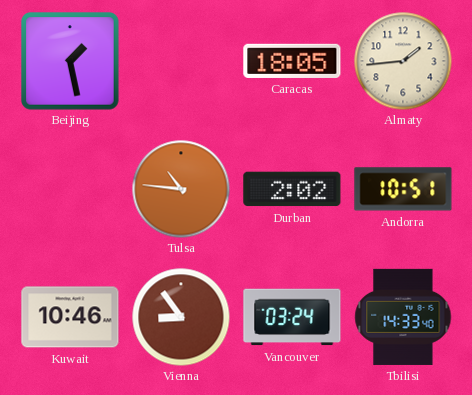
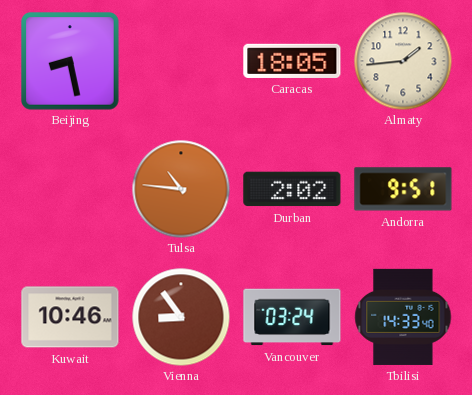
Beijing: 1:28 -> 8:28 (70, 61)
Andorra: 10:51 -> 9:51 (403, 189)
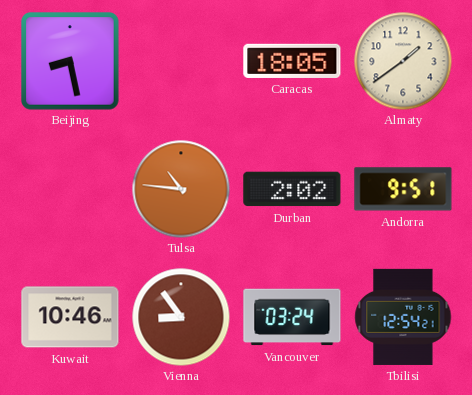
Almaty: 1:44 -> 1:39 (403, 61)
Tbilisi: 14:33 -> 12:54 (403, 317)
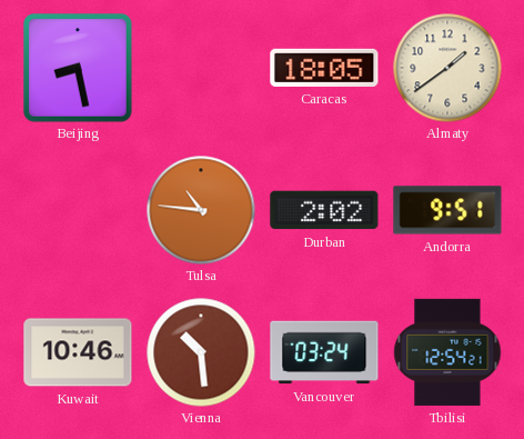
Vienna: 8:54 -> 10:29 (201, 352)
